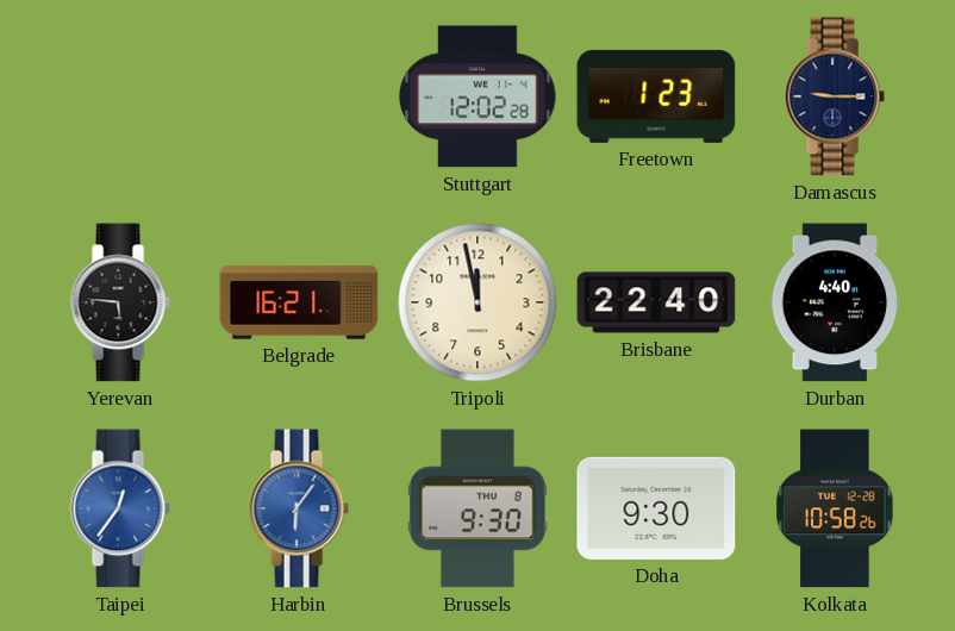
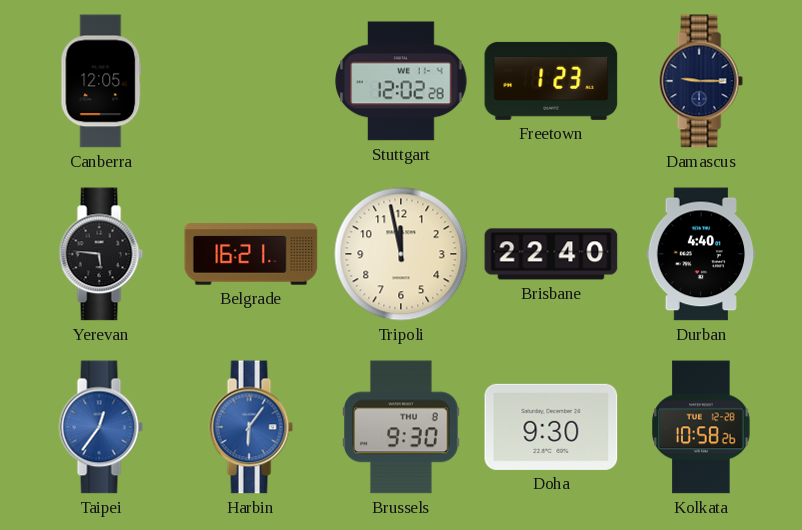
Canberra: none -> 12:05 (101, 81)
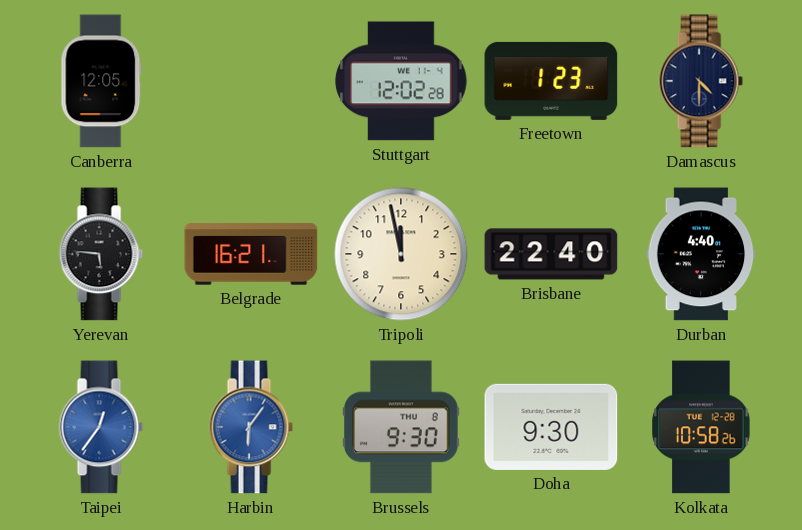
Damascus: 9:15 -> 4:30 (701, 81)
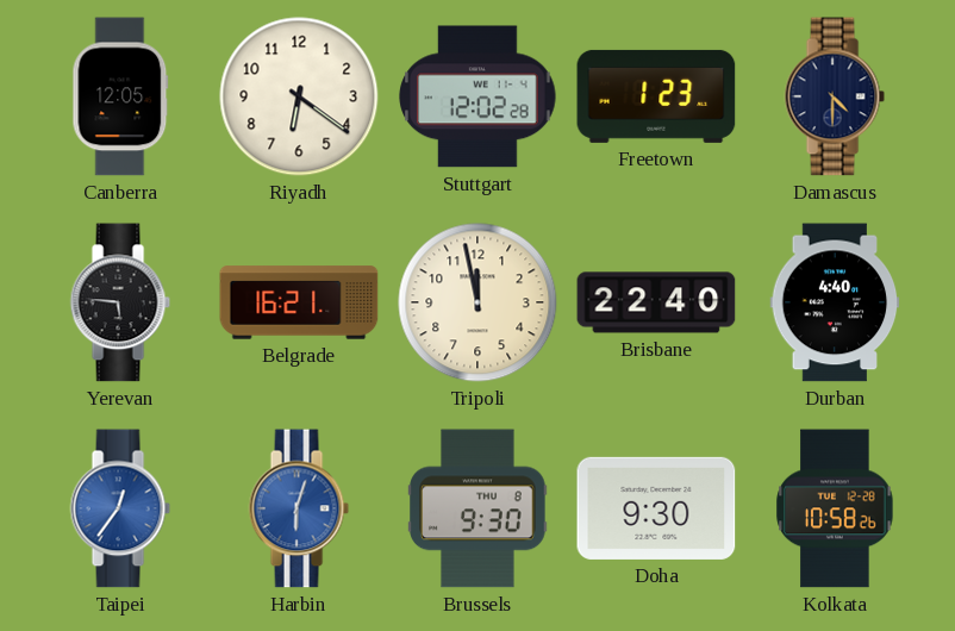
Riyadh: none -> 6:21 (299, 96)
Harbin: 6:06 -> 6:03 (299, 508)
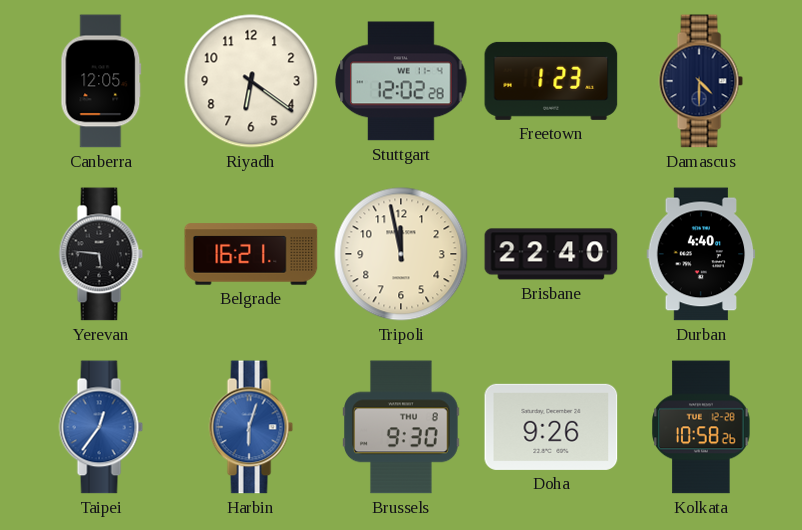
Doha: 9:30 -> 9:26 (551, 427)
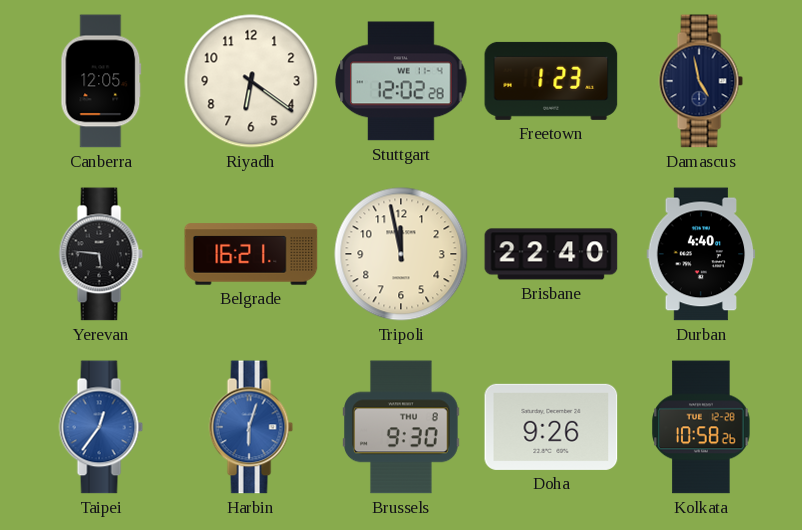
Damascus: 4:30 -> 4:58 (701, 81)
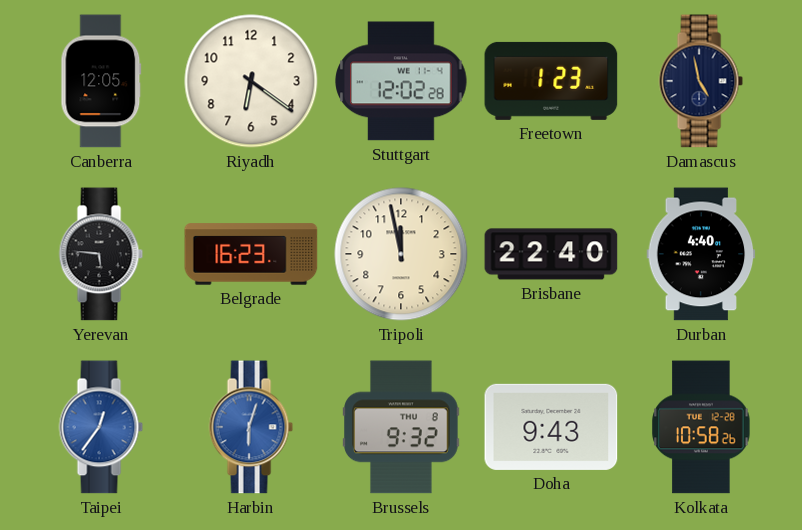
Belgrade: 16:21 -> 16:23 (251, 254)
Brussels: 9:30 -> 9:32 (401, 427)
Doha: 9:26 -> 9:43 (551, 427)
